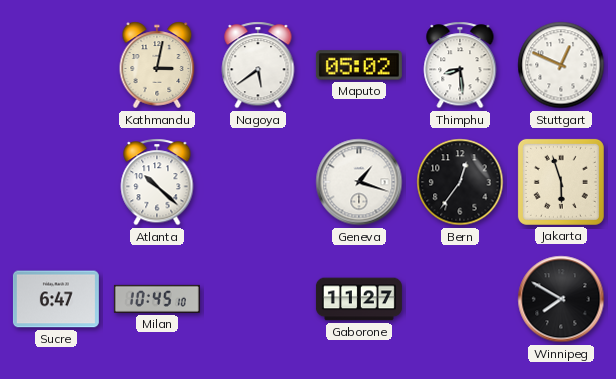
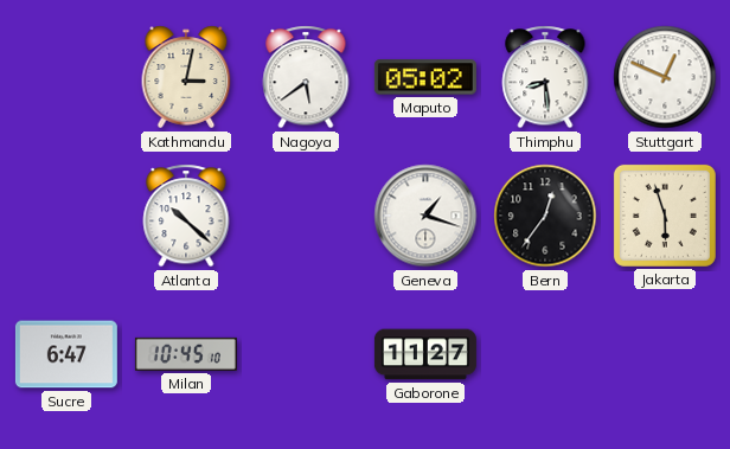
Winnipeg: 7:50 -> none (561, 299)
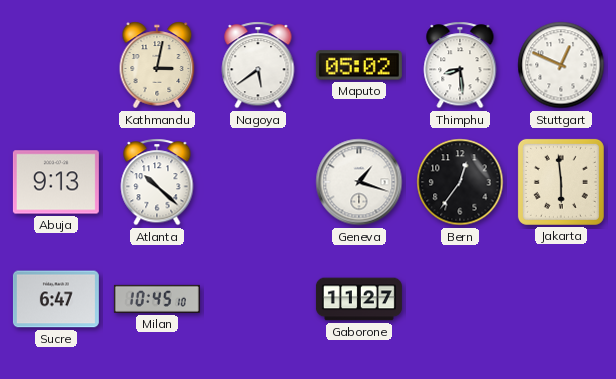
Abuja: none -> 9:13 (56, 182)
Jakarta: 5:57 -> 5:59 (561, 182)
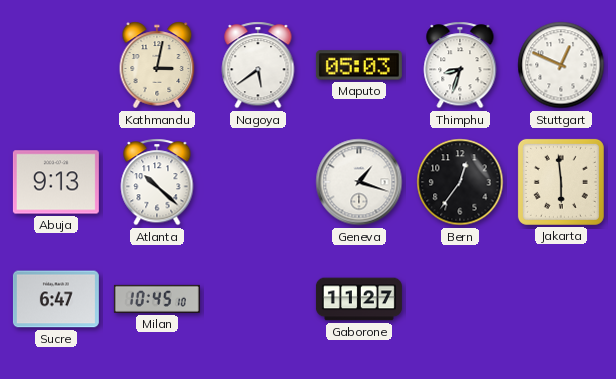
Maputo: 05:02 -> 05:03 (359, 65)
Thimphu: 8:29 -> 8:33 (460, 65)
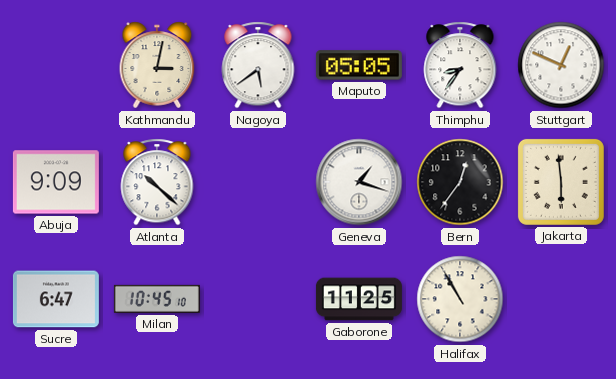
Maputo: 05:03 -> 05:05 (359, 65)
Thimphu: 8:33 -> 8:36 (460, 65)
Abuja: 9:13 -> 9:09 (56, 182)
Gaborone: 11:27 -> 11:25 (359, 299)
Halifax: none -> 10:55 (460, 299)
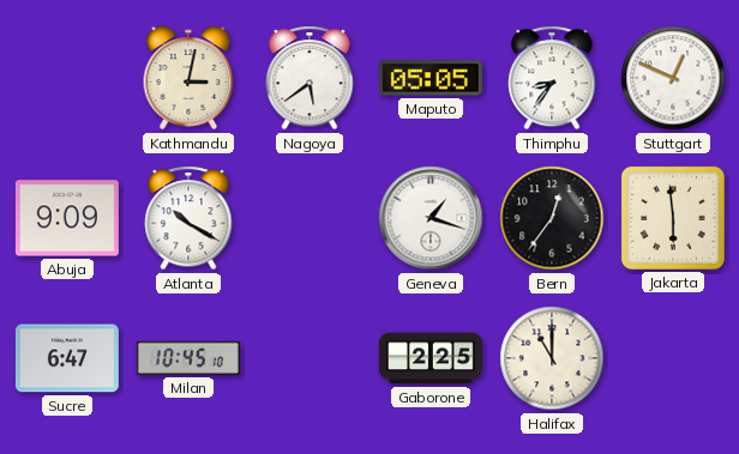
Atlanta: 10:22 -> 10:20 (188, 218)
Gaborone: 11:25 -> 2:25 (431, 358)
Halifax: 10:55 -> 11:00 (552, 358)
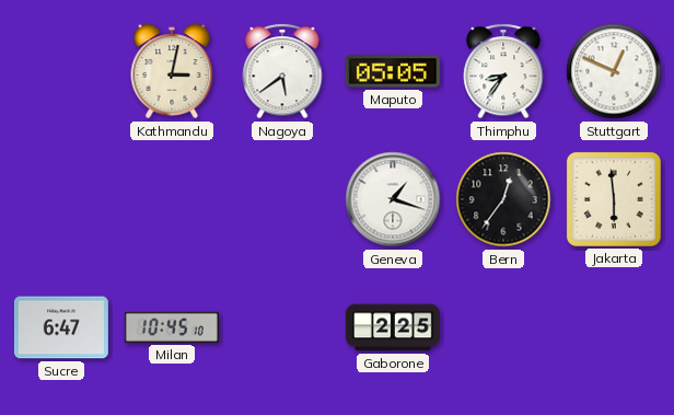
Abuja: 9:09 -> none (67, 218)
Atlanta: 10:20 -> none (188, 218)
Halifax: 11:00 -> none (552, 358)
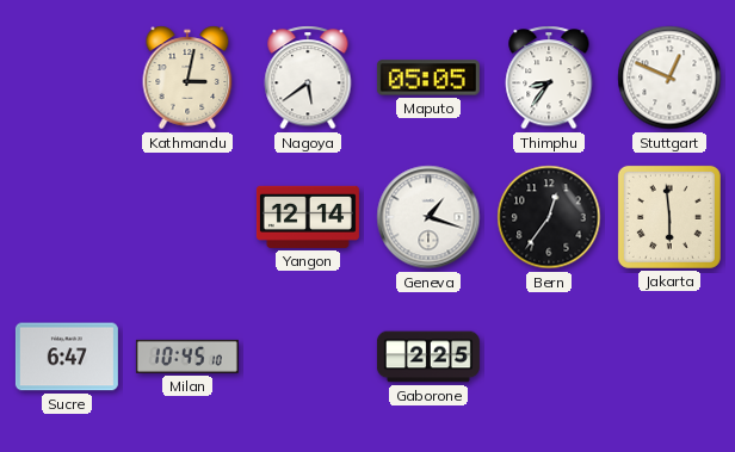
Yangon: none -> 12:14 (308, 217)
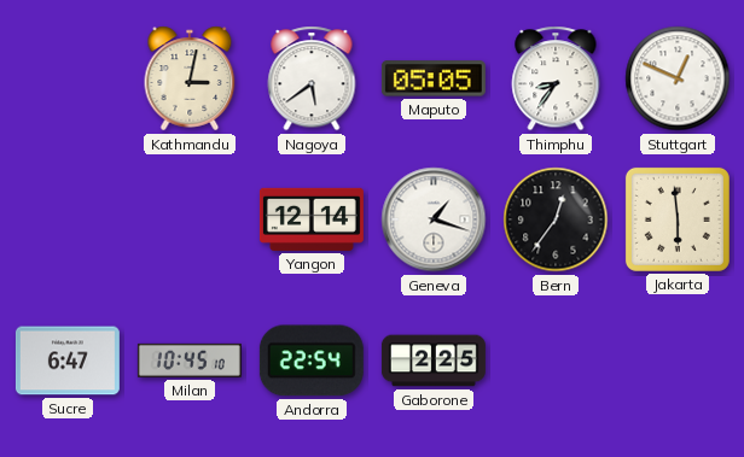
Andorra: none -> 22:54 (312, 361)
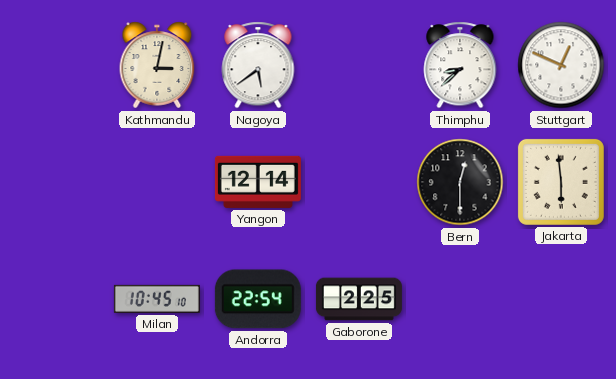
Maputo: 05:05 -> none (434, 78)
Thimphu: 8:36 -> 8:38 (460, 65)
Geneva: 1:18 -> none (434, 219)
Bern: 12:36 -> 12:30 (460, 182)
Sucre: 6:47 -> none (68, 361)
